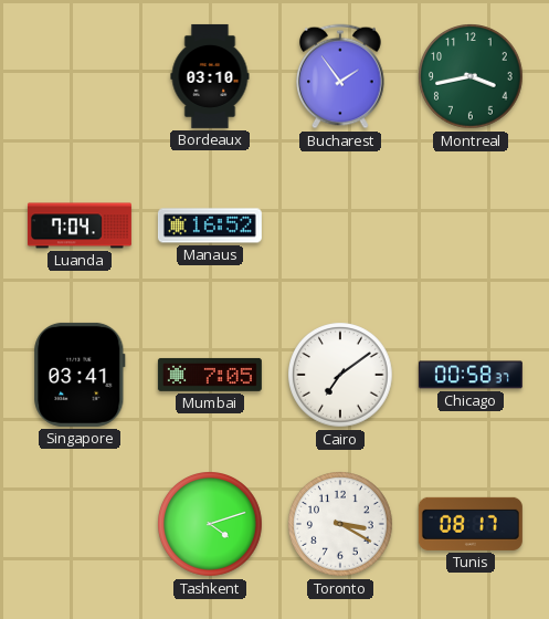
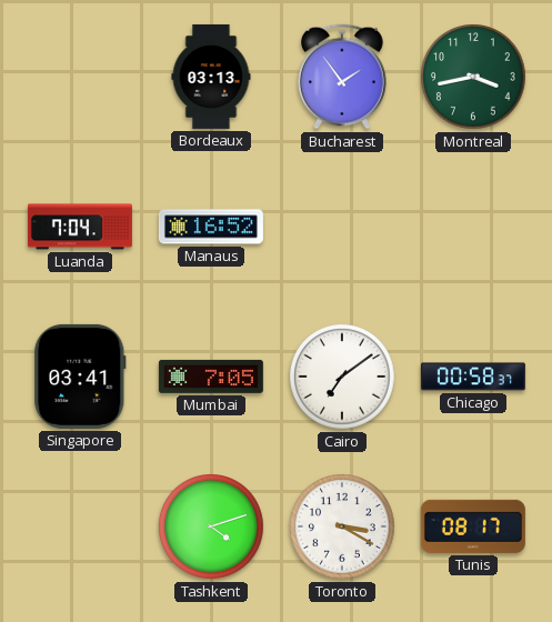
Bordeaux: 03:10 -> 03:13 (211, 77)
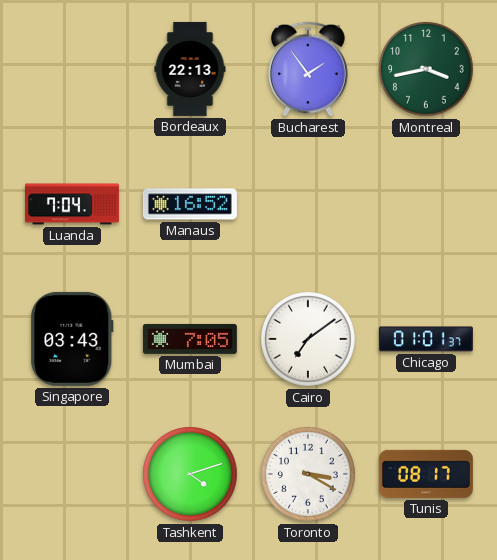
Bordeaux: 03:13 -> 22:13 (190, 69)
Singapore: 03:41 -> 03:43 (72, 339)
Chicago: 00:58 -> 01:01 (426, 339)
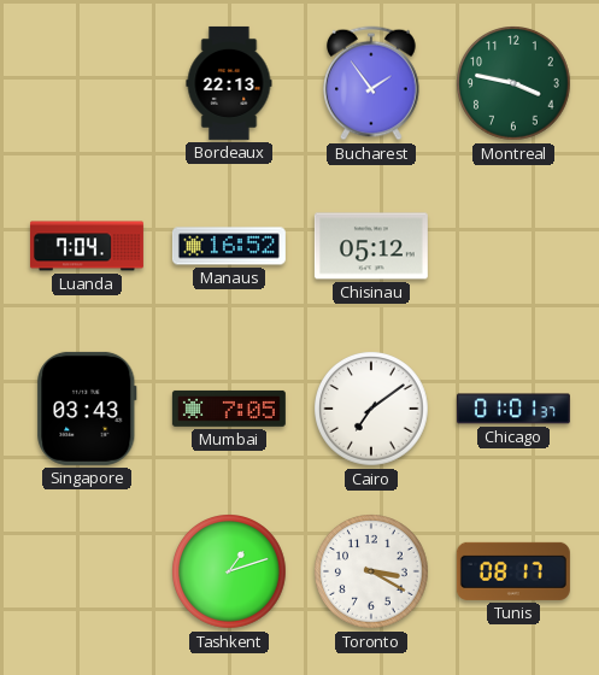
Montreal: 3:43 -> 3:47 (515, 84)
Chisinau: none -> 05:12 (371, 246)
Tashkent: 4:12 -> 1:12 (230, 573)
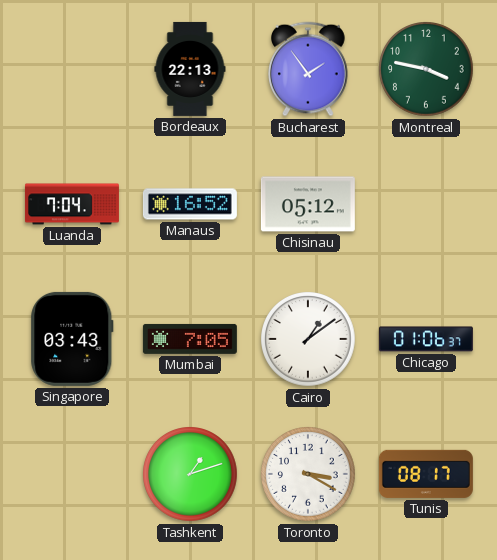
Cairo: 7:09 -> 1:09 (309, 340)
Chicago: 01:01 -> 01:06 (426, 339)
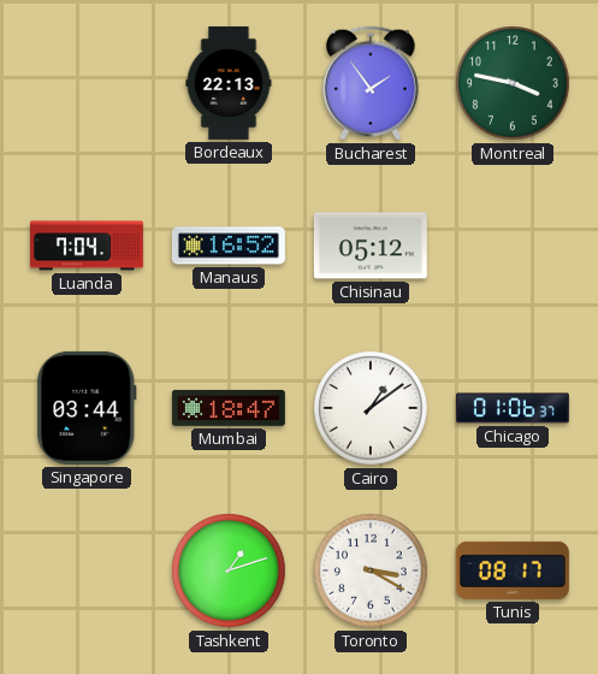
Singapore: 03:43 -> 03:44 (87, 408)
Mumbai: 7:05 -> 18:47 (229, 408)
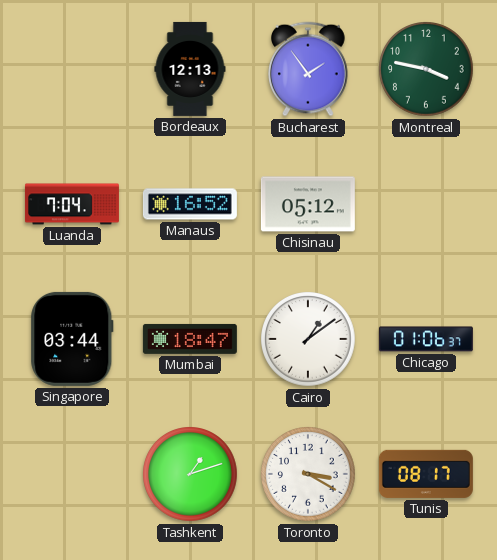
Bordeaux: 22:13 -> 12:13 (190, 69)
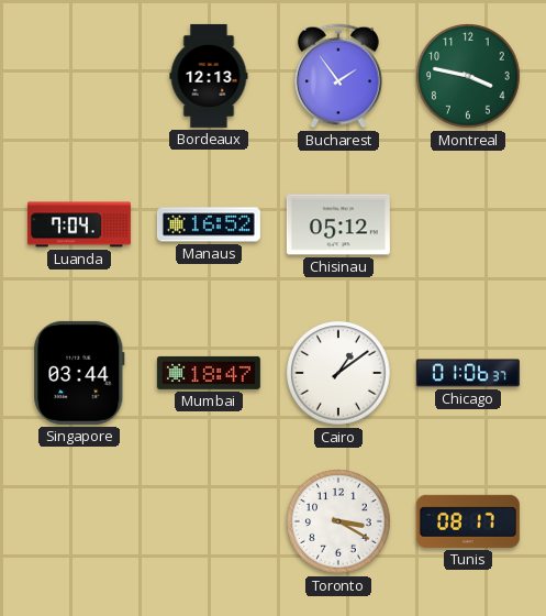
Tashkent: 1:12 -> none (191, 475)
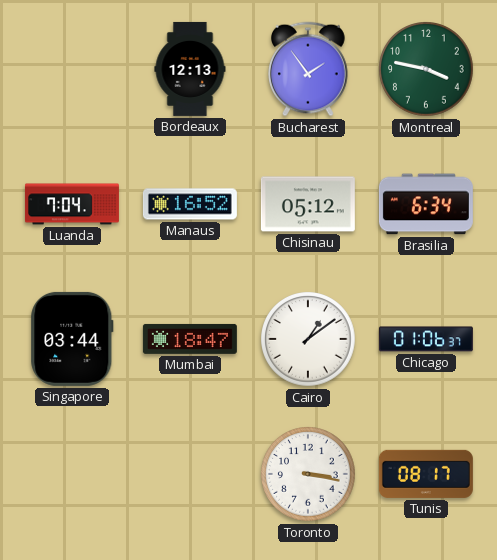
Brasilia: none -> 6:34 (426, 204)
Toronto: 3:20 -> 3:17 (309, 475)
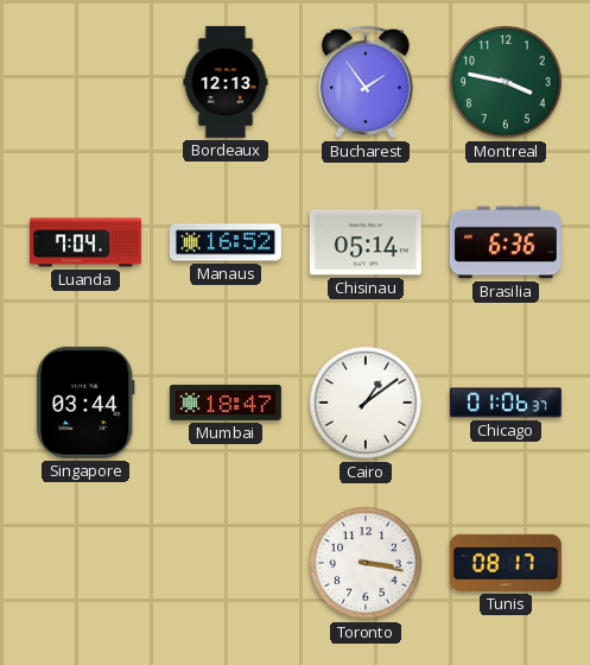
Chisinau: 05:12 -> 05:14 (366, 242)
Brasilia: 6:34 -> 6:36 (506, 242)
